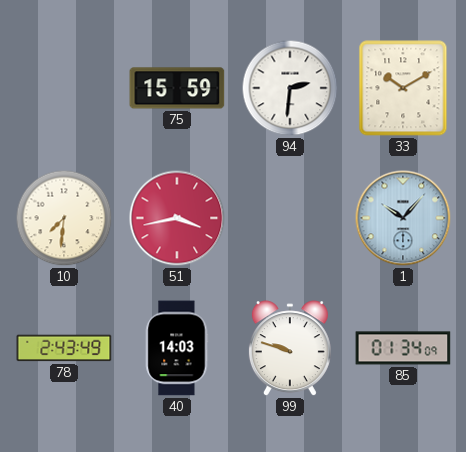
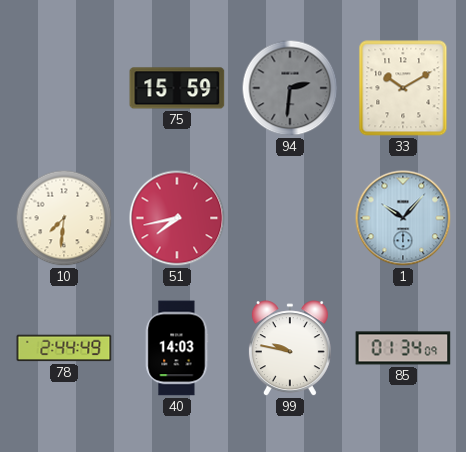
94 dial: white -> grey (290, 88)
51: 3:43 -> 7:43 (177, 218)
78: 2:43 -> 2:44 (64, 348)
99: 9:48 -> 9:47 (290, 349)
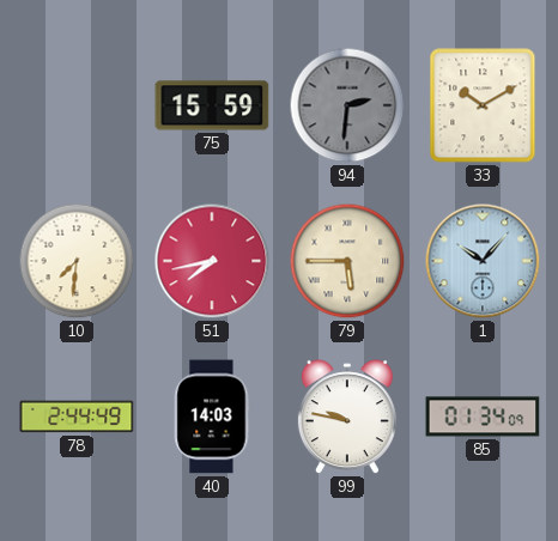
79: none -> 5:45 (347, 261)
